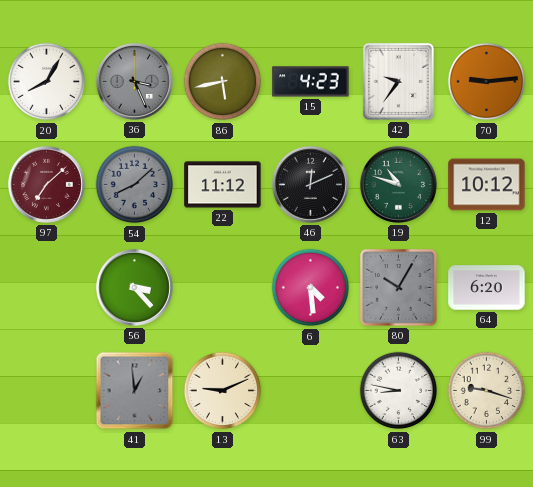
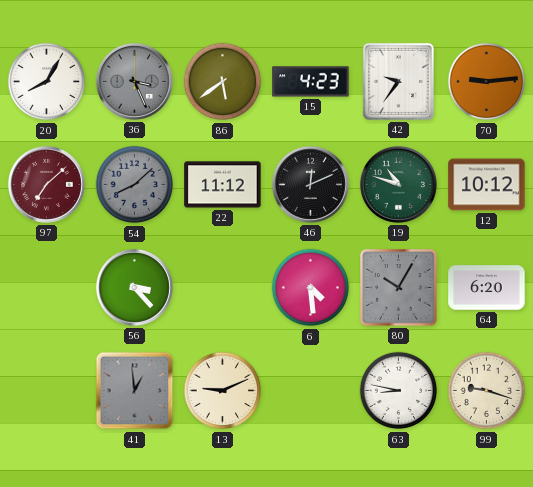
86: 5:43 -> 5:39 (223, 82)
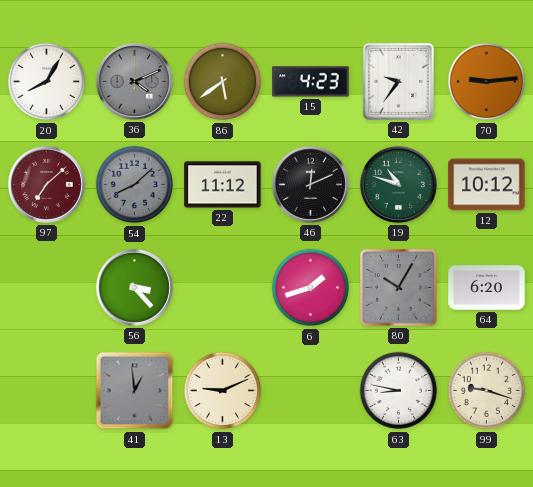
36: 3:26 -> 4:11 (134, 81)
6: 4:29 -> 1:42 (311, 288)
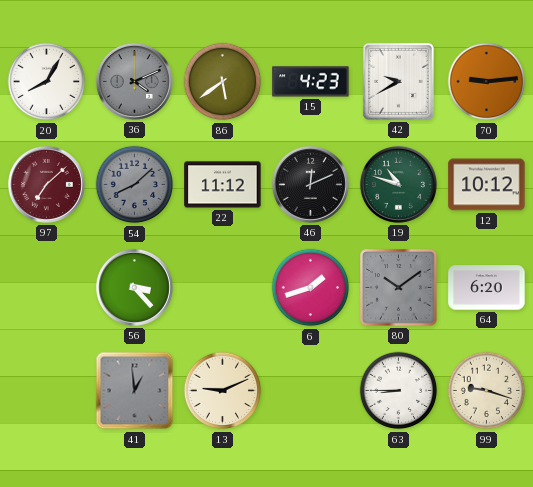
42: 9:36 -> 9:40 (398, 81)
80: 10:05 -> 10:09 (399, 288)
63: 8:47 -> 8:45 (399, 391)
